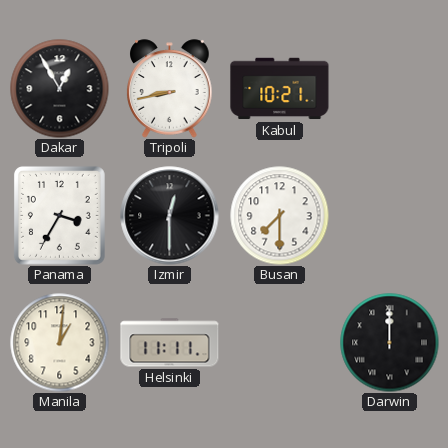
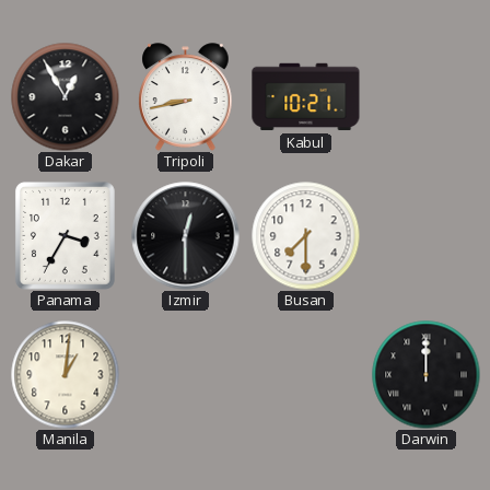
Helsinki: 11:11 -> none (170, 343)
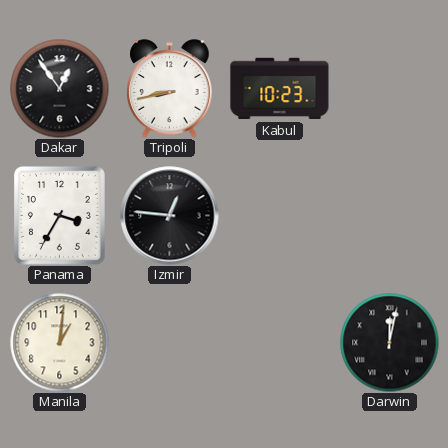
Dakar: 12:55 -> 12:54 (60, 89)
Kabul: 10:21 -> 10:23 (280, 89)
Izmir: 12:30 -> 12:46 (170, 216)
Busan: 7:30 -> none (306, 236)
Darwin: 12:00 -> 12:02 (390, 343)
